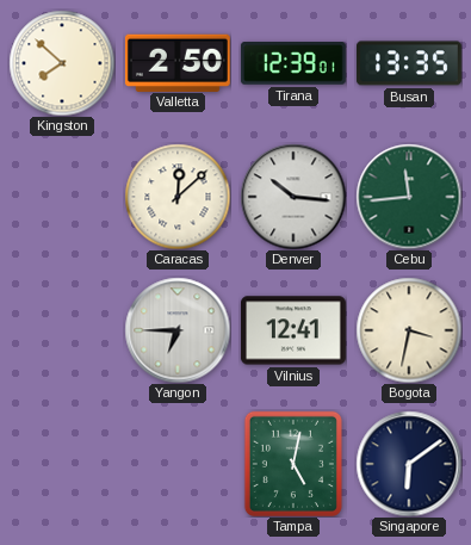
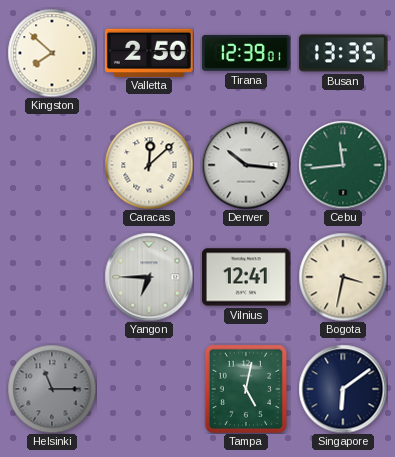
Helsinki: none -> 11:15 (52, 389)
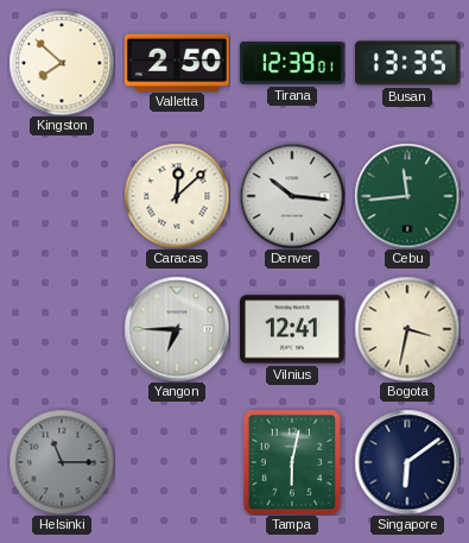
Tampa: 5:02 -> 6:02 (292, 462)
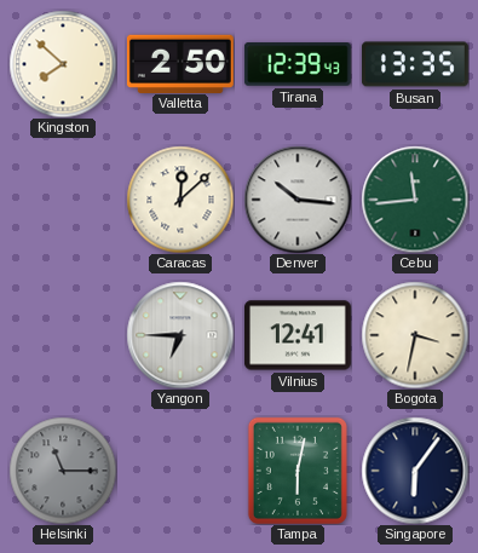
Tirana: 12:39:01 -> 12:39:43 (298, 64)
Singapore: 6:09 -> 6:06 (415, 471)
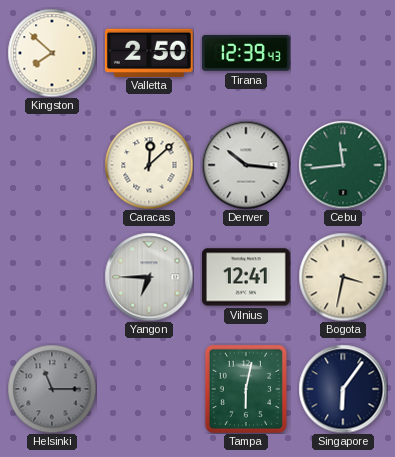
Busan: 13:35 -> none (415, 64)
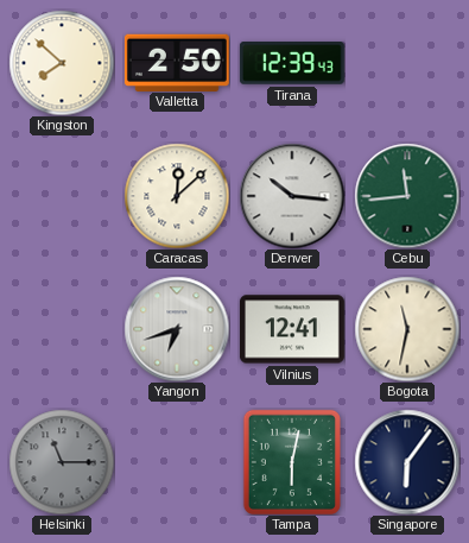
Yangon: 6:45 -> 6:42 (177, 329)
Bogota: 3:32 -> 11:32 (407, 329)
